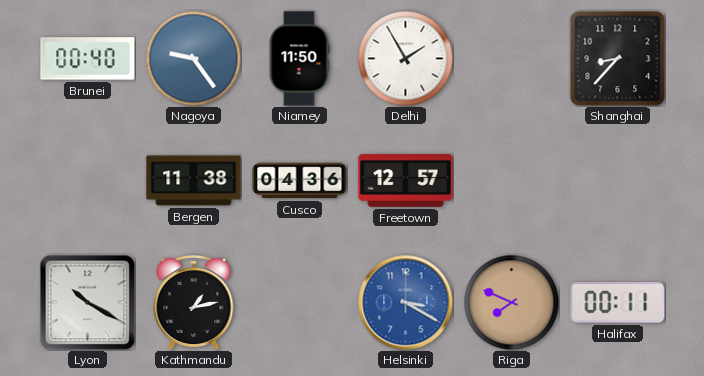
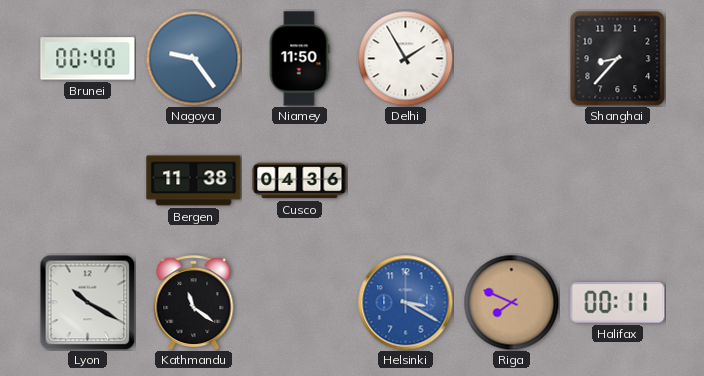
Freetown: 12:57 -> none (406, 181)
Kathmandu: 1:13 -> 11:21 (194, 303)
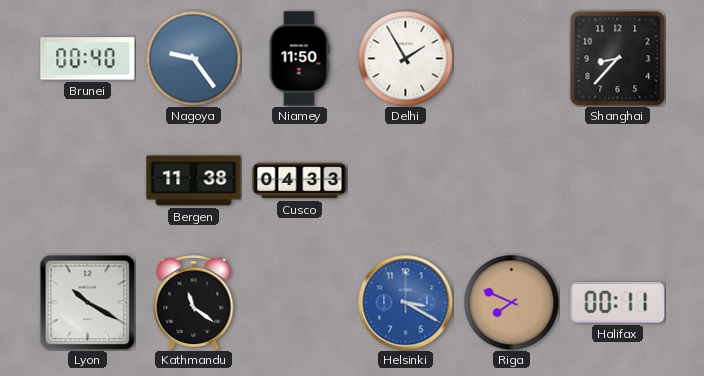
Cusco: 04:36 -> 04:33 (300, 181)
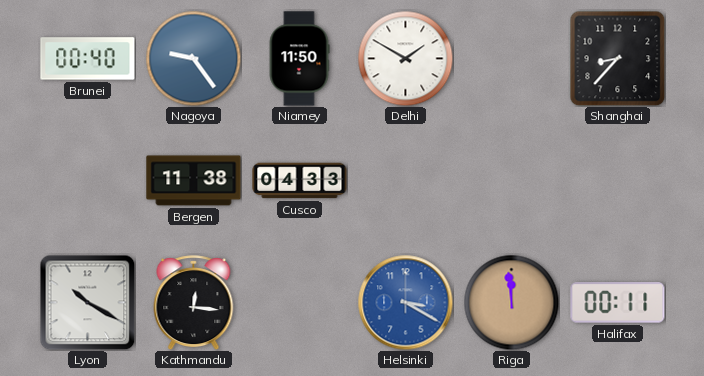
Delhi: 1:55 -> 1:50 (405, 58)
Kathmandu: 11:21 -> 12:16 (194, 303)
Riga: 7:49 -> 11:59 (511, 302)
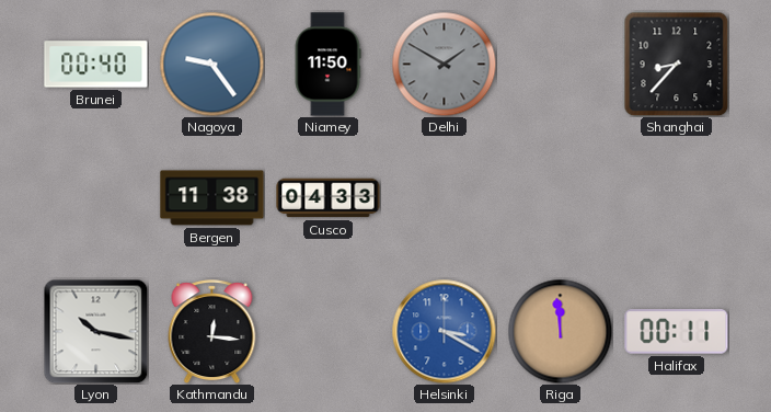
Delhi dial: white -> grey (444, 64)
Lyon: 10:20 -> 10:17 (95, 331)
